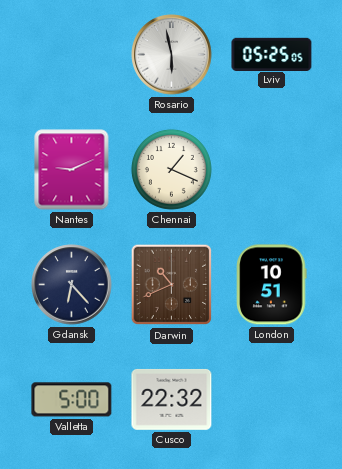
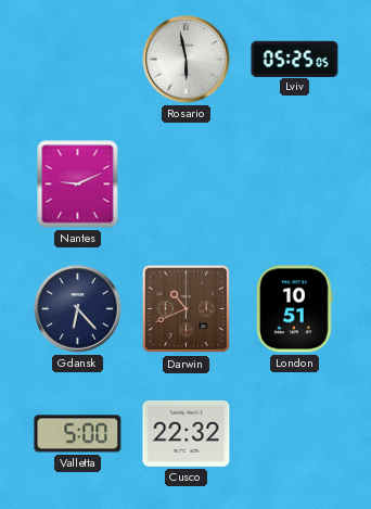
Chennai: 1:19 -> none (171, 169)
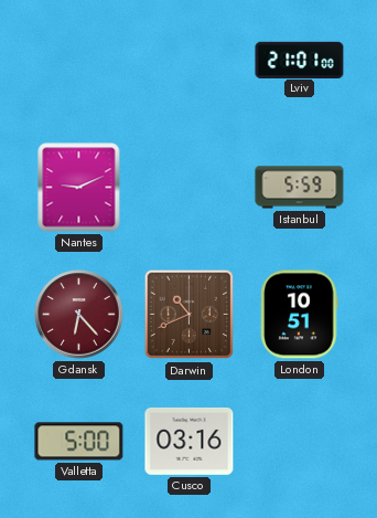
Rosario: 5:58 -> none (187, 60)
Lviv: 05:25 -> 21:01 (300, 60)
Istanbul: none -> 5:59 (300, 188)
Gdansk dial: navy -> burgundy (79, 315)
Cusco: 22:32 -> 03:16 (190, 441)
